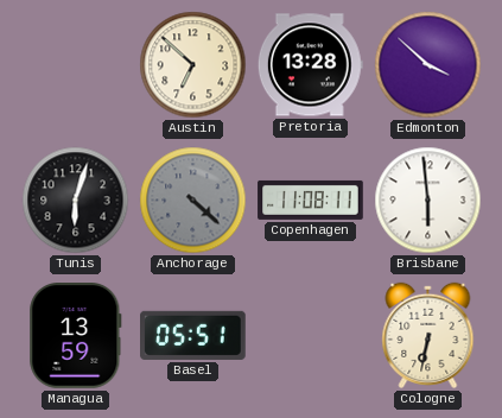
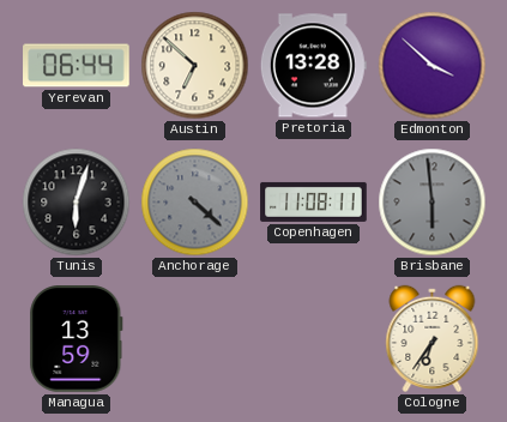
Yerevan: none -> 06:44 (77, 66)
Brisbane dial: white -> grey (433, 203)
Basel: 05:51 -> none (193, 335)
Cologne: 6:32 -> 6:36 (433, 338)
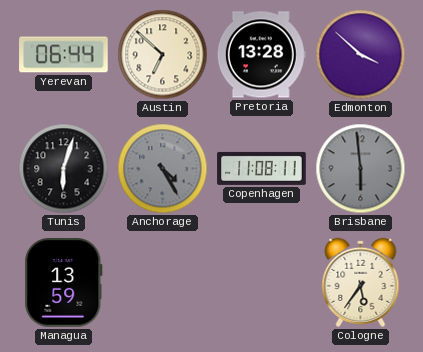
Anchorage: 4:22 -> 4:25 (163, 169)
Cologne: 6:36 -> 5:36 (361, 282)
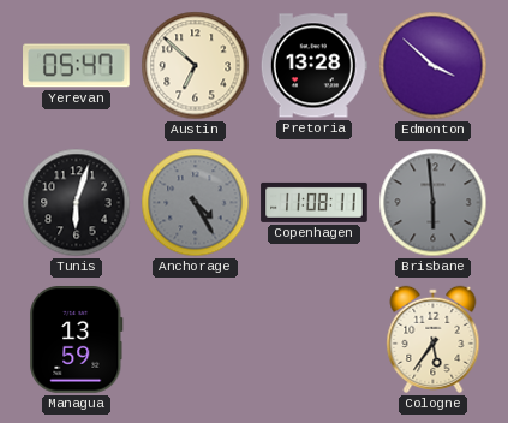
Yerevan: 06:44 -> 05:47 (77, 66)
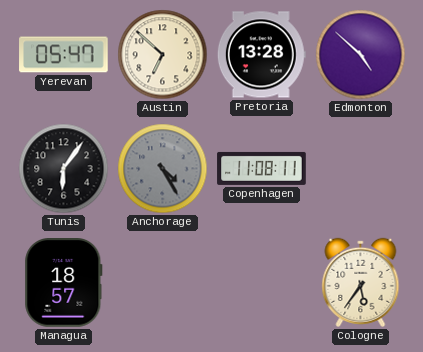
Edmonton: 3:52 -> 4:52 (361, 55)
Tunis: 6:03 -> 6:06 (64, 169)
Brisbane: 5:59 -> none (434, 203)
Managua: 13:59 -> 18:57 (64, 283)
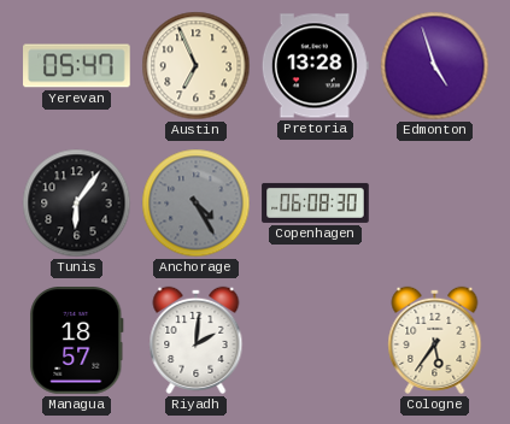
Austin: 6:52 -> 6:56 (197, 66)
Edmonton: 4:52 -> 4:57 (435, 66)
Copenhagen: 11:08 -> 06:08 (316, 202)
Riyadh: none -> 2:01 (197, 340)
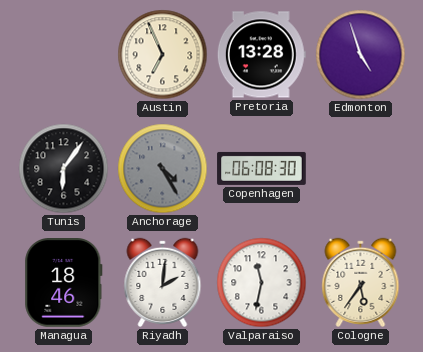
Yerevan: 05:47 -> none (77, 66)
Managua: 18:57 -> 18:46 (64, 283)
Valparaiso: none -> 11:32 (262, 283)
